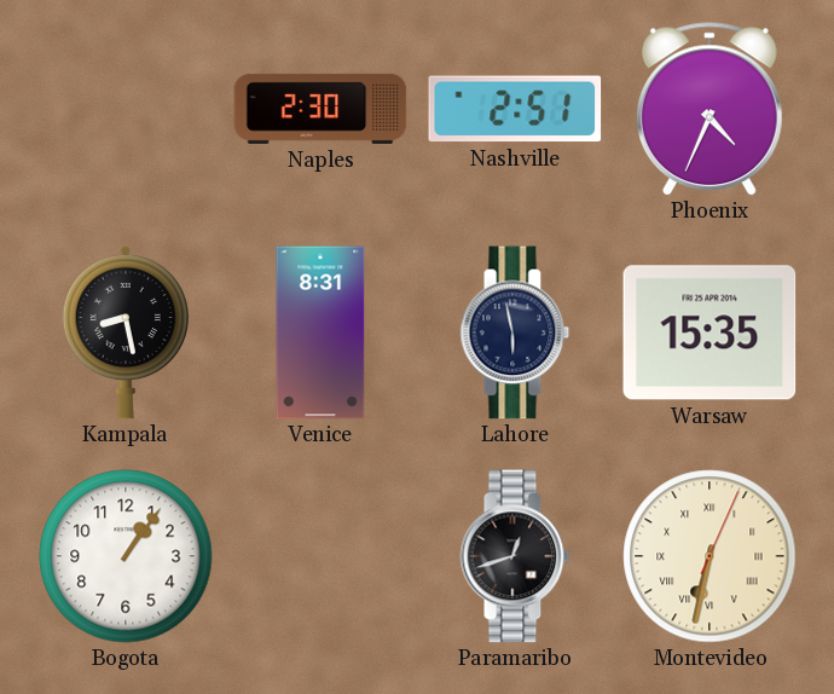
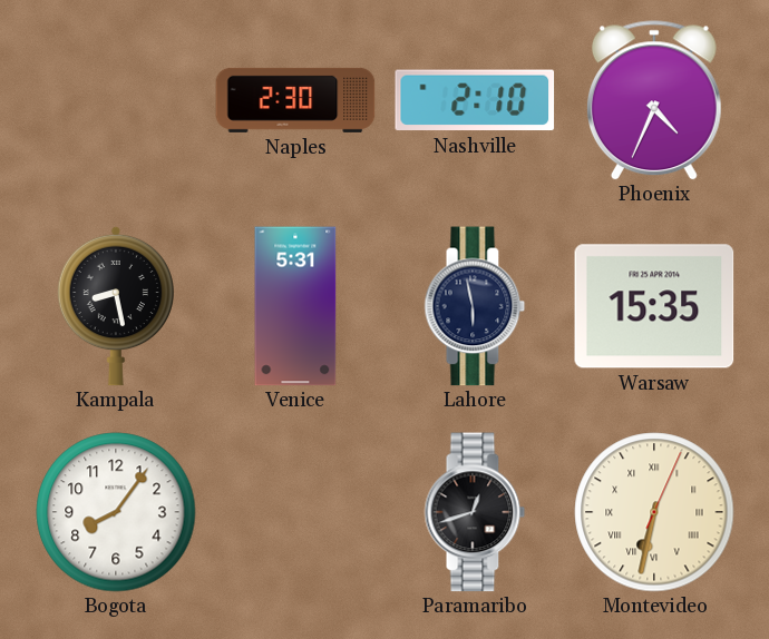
Nashville: 2:51 -> 2:10 (475, 100)
Venice: 8:31 -> 5:31 (295, 306)
Bogota: 1:06 -> 8:06 (116, 512)
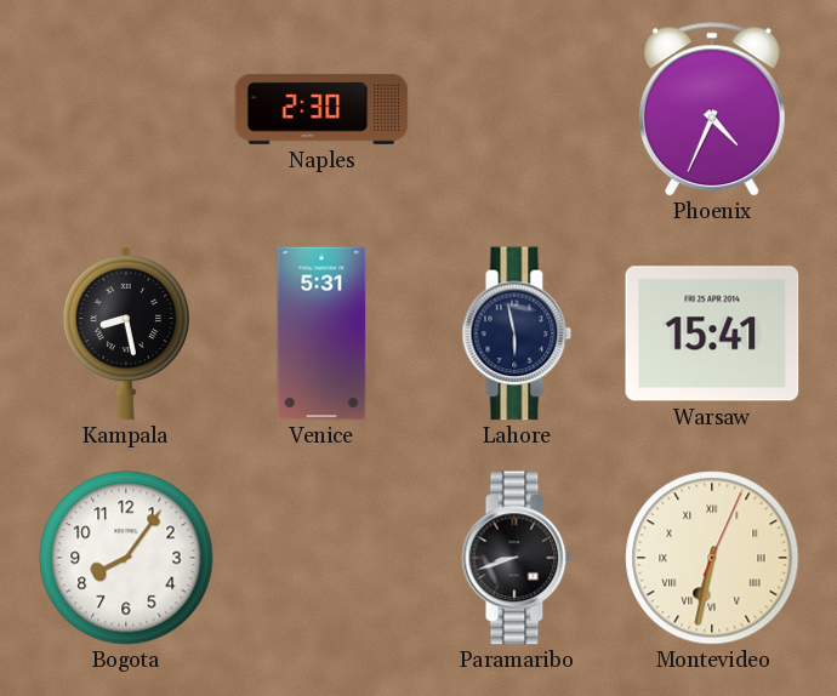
Nashville: 2:10 -> none (475, 100)
Warsaw: 15:35 -> 15:41 (712, 333)
Paramaribo: 12:42 -> 8:42 (517, 558)
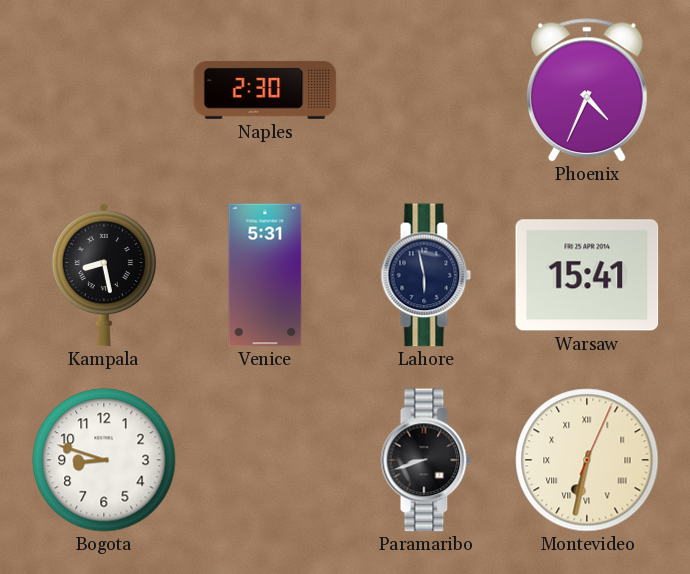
Bogota: 8:06 -> 8:48 (104, 460)
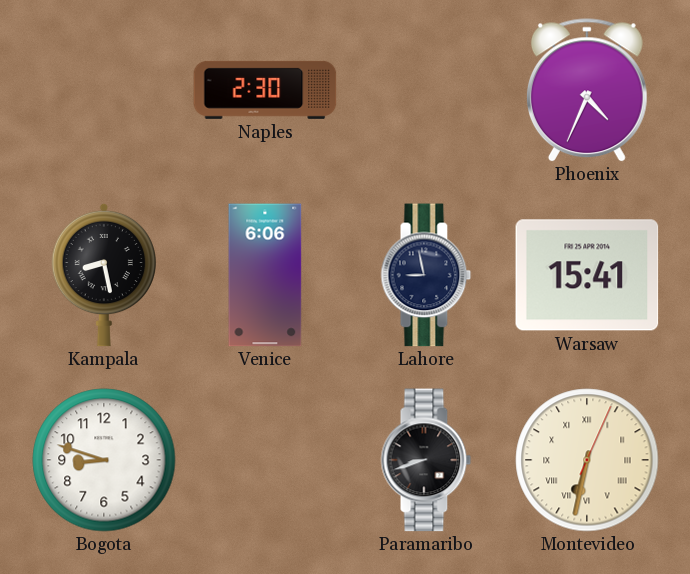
Venice: 5:31 -> 6:06 (265, 275)
Lahore: 5:58 -> 8:58 (426, 275)
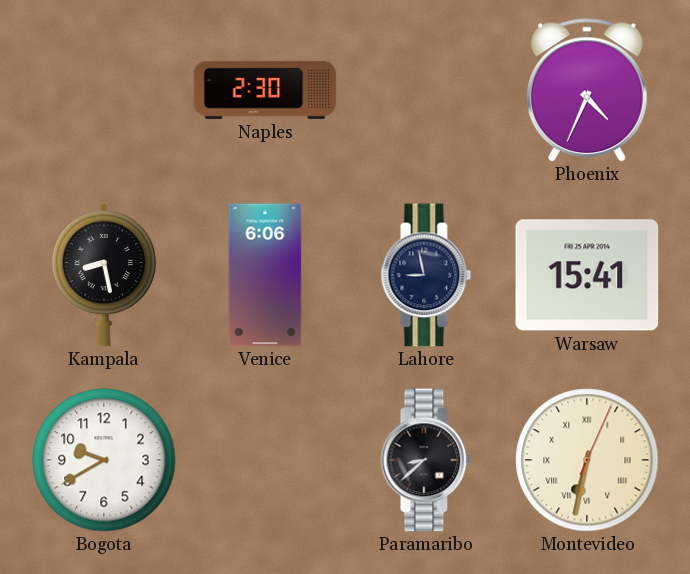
Bogota: 8:48 -> 9:40 (104, 460)
Paramaribo: 8:42 -> 8:38 (426, 460)
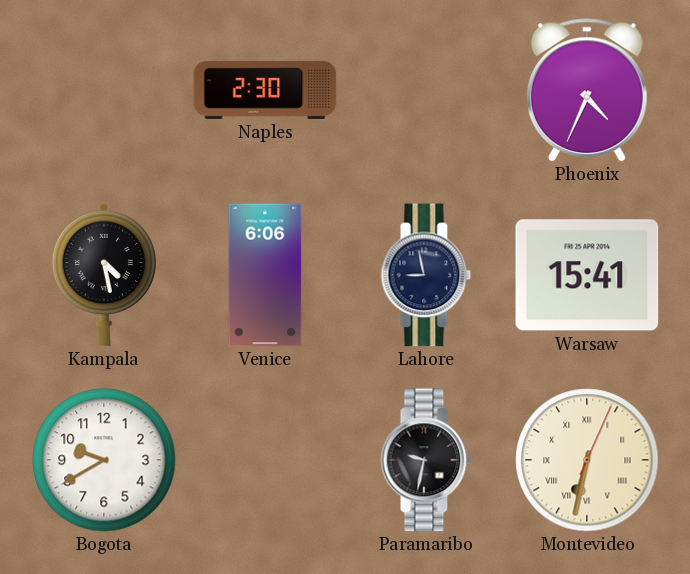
Kampala: 8:28 -> 4:28 (104, 275)
Paramaribo: 8:38 -> 9:32 (426, 460)
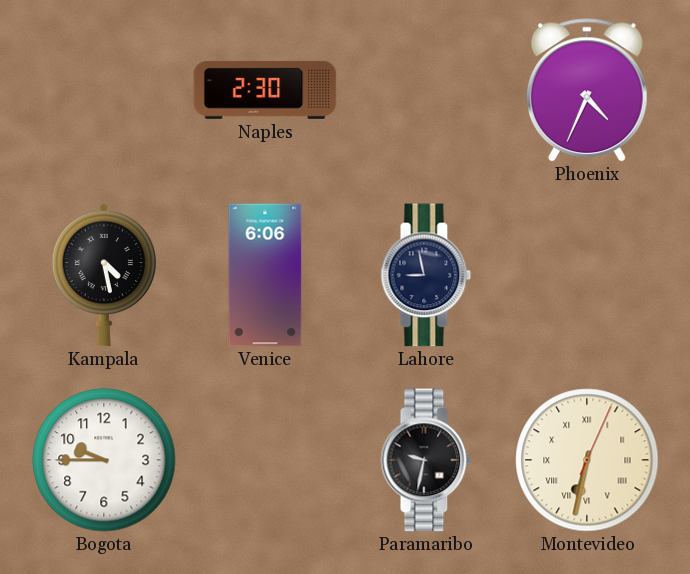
Warsaw: 15:41 -> none (587, 275)
Bogota: 9:40 -> 9:45 (104, 460)
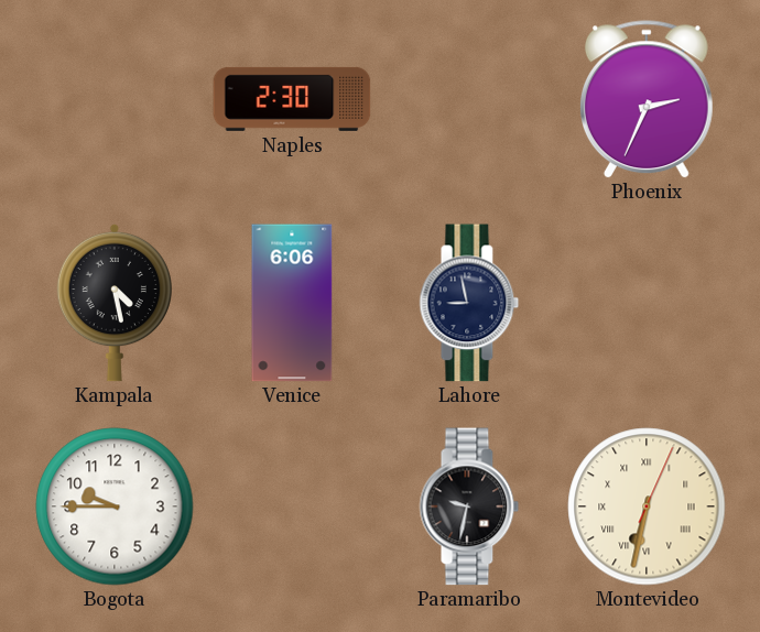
Phoenix: 4:34 -> 2:34 (647, 99)
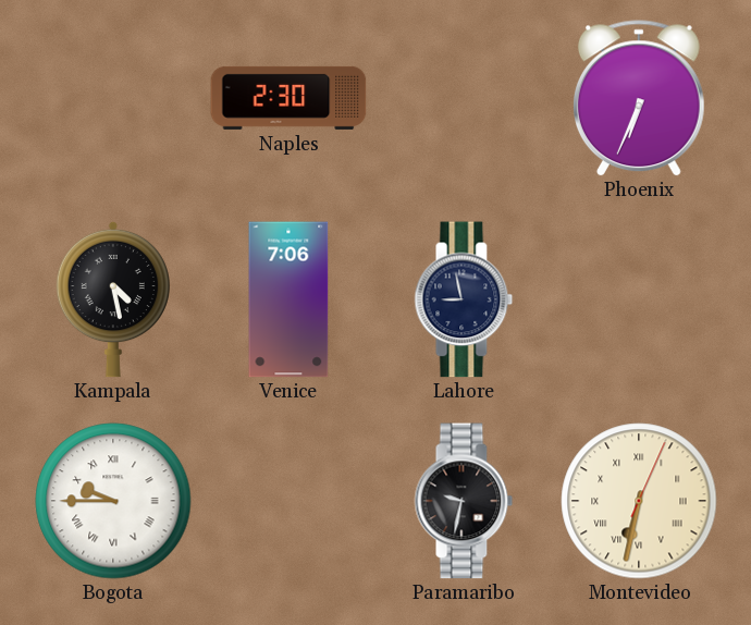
Phoenix: 2:34 -> 6:34 (639, 98)
Venice: 6:06 -> 7:06 (288, 299)
Bogota numerals: Arabic -> Roman (113, 501)
